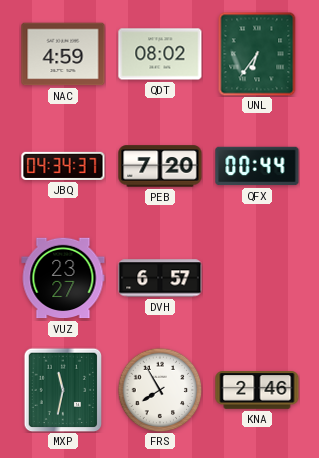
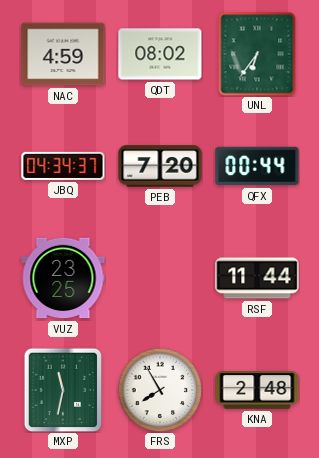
VUZ: 23:27 -> 23:25 (63, 278)
DVH: 6:57 -> none (160, 278)
RSF: none -> 11:44 (257, 278)
KNA: 2:46 -> 2:48 (257, 390)
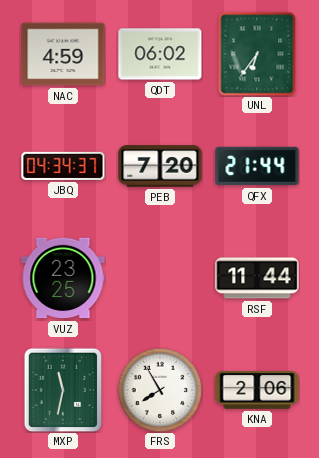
QDT: 08:02 -> 06:02 (160, 54)
QFX: 00:44 -> 21:44 (257, 166)
KNA: 2:48 -> 2:06 (257, 390)
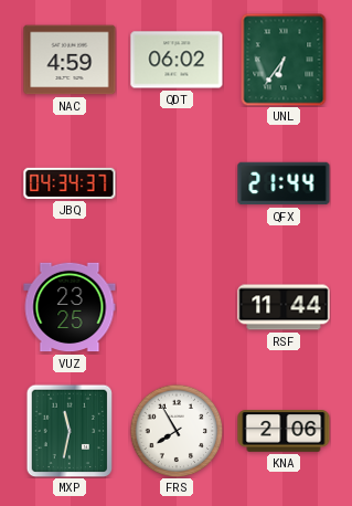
PEB: 7:20 -> none (160, 166)
